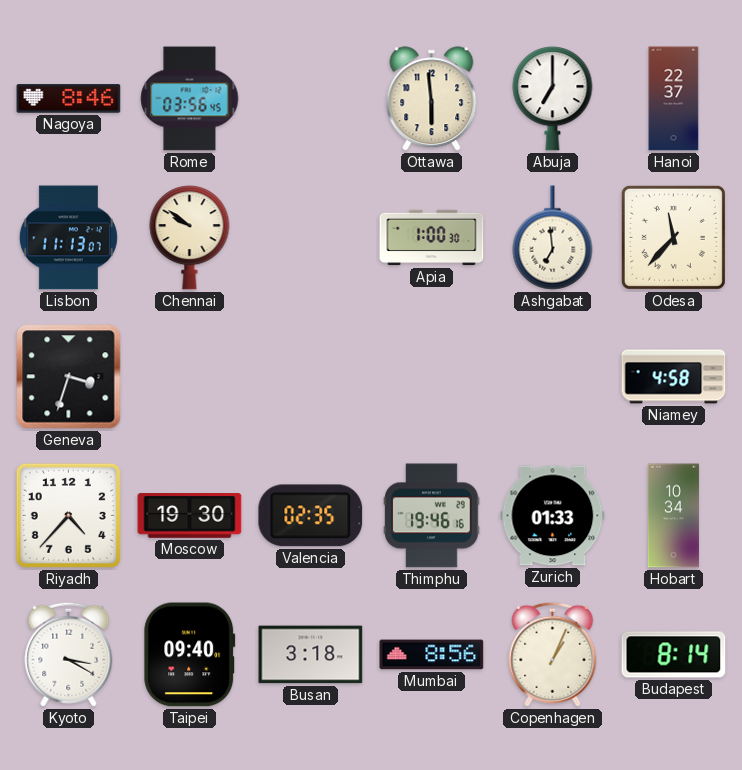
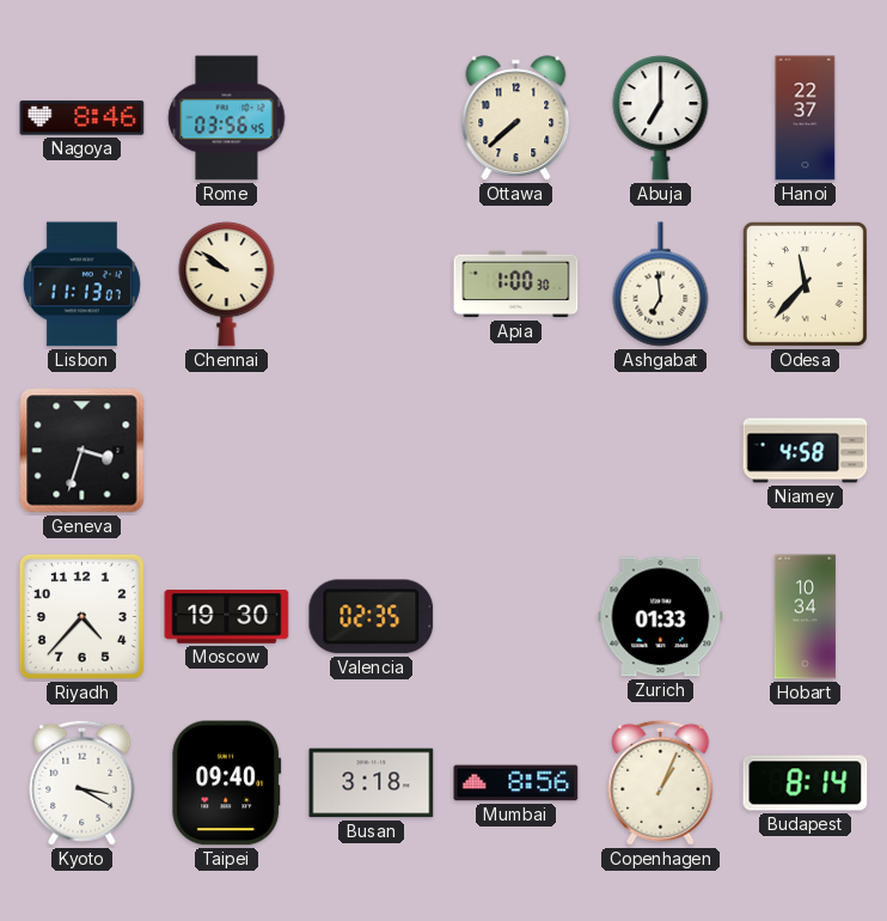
Ottawa: 5:59 -> 7:38 (516, 118)
Thimphu: 19:46 -> none (432, 516)
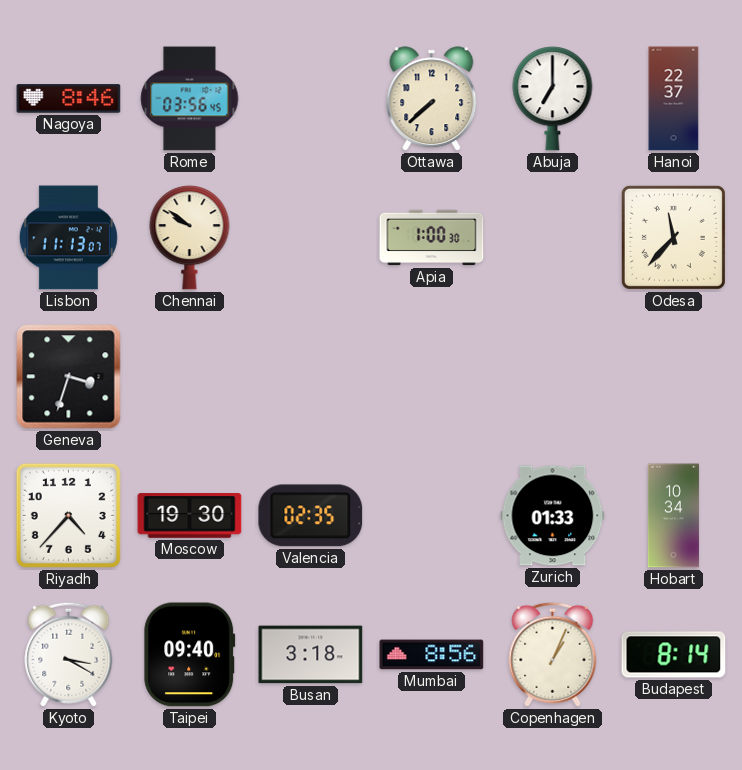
Ashgabat: 6:59 -> none (661, 285)
Niamey: 4:58 -> none (806, 451)
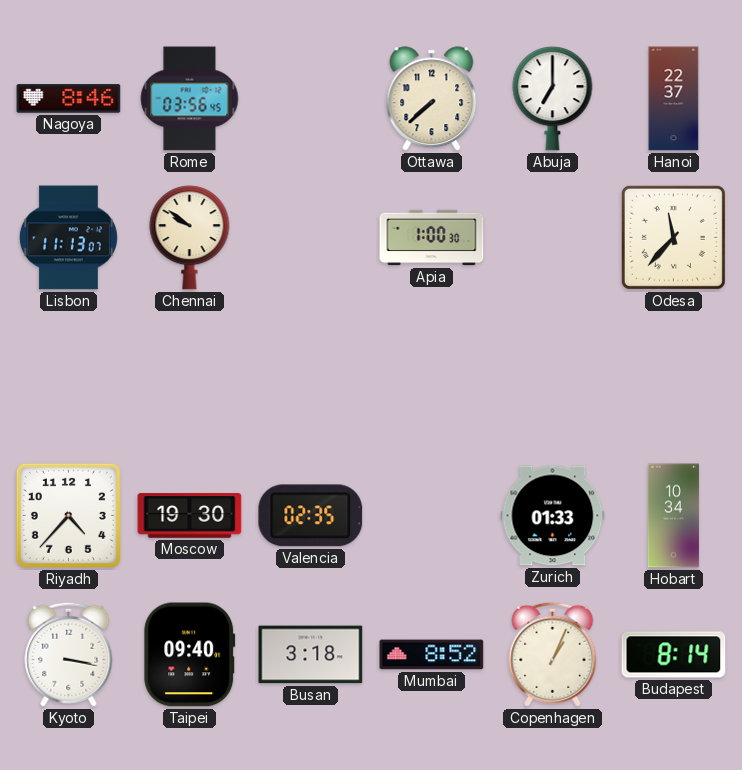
Geneva: 3:33 -> none (69, 377)
Kyoto: 3:20 -> 3:17 (69, 654)
Mumbai: 8:56 -> 8:52 (432, 655)
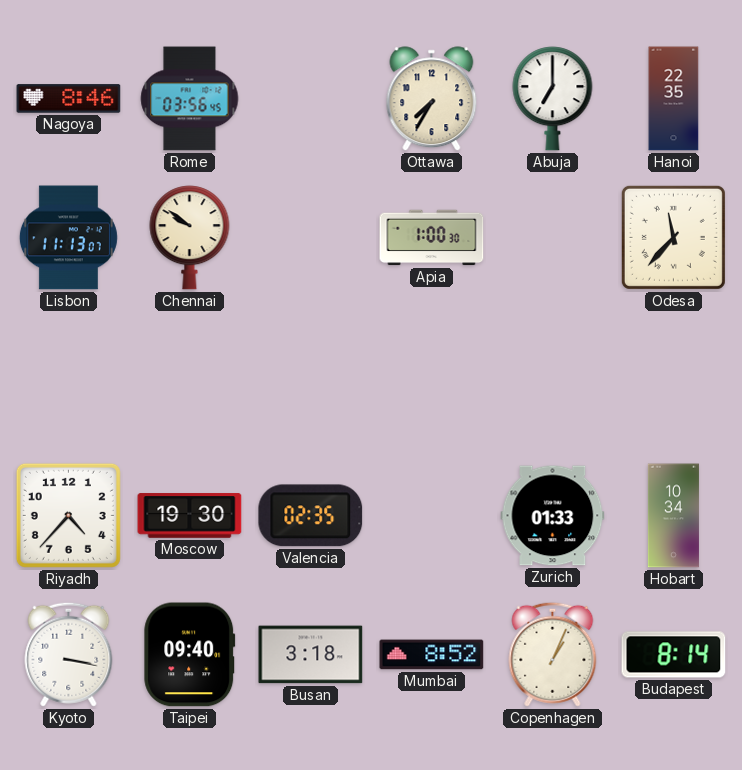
Ottawa: 7:38 -> 7:35 (432, 99)
Hanoi: 22:37 -> 22:35 (674, 99)
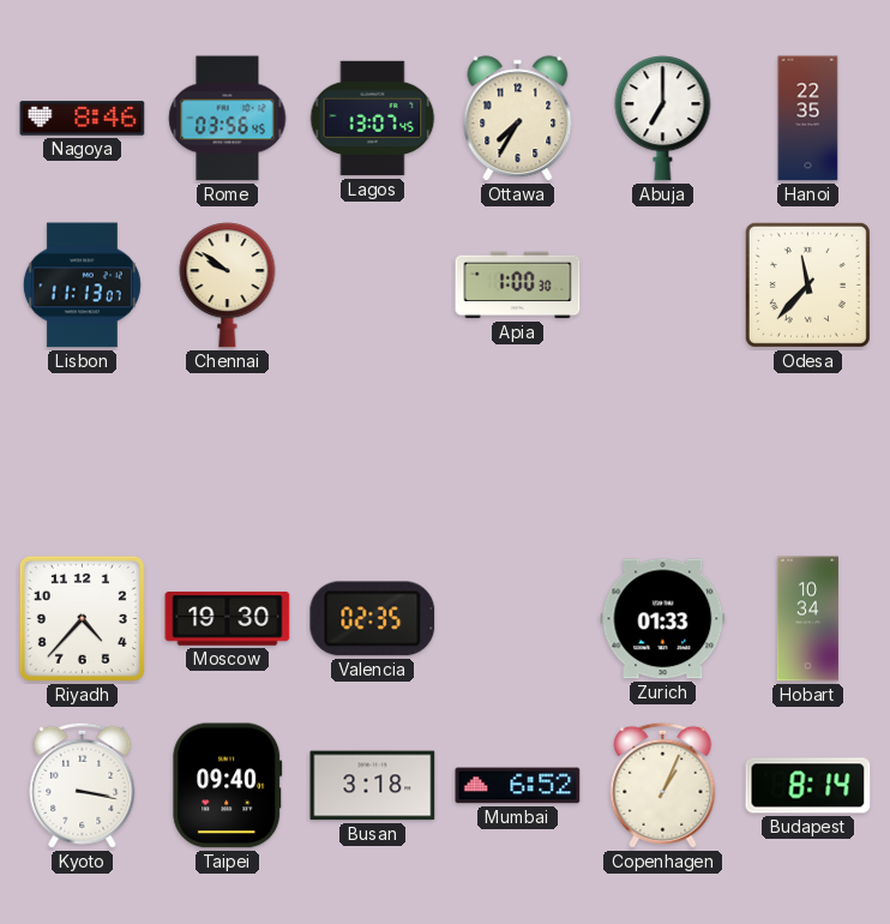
Lagos: none -> 13:07 (373, 119)
Mumbai: 8:52 -> 6:52 (518, 786)
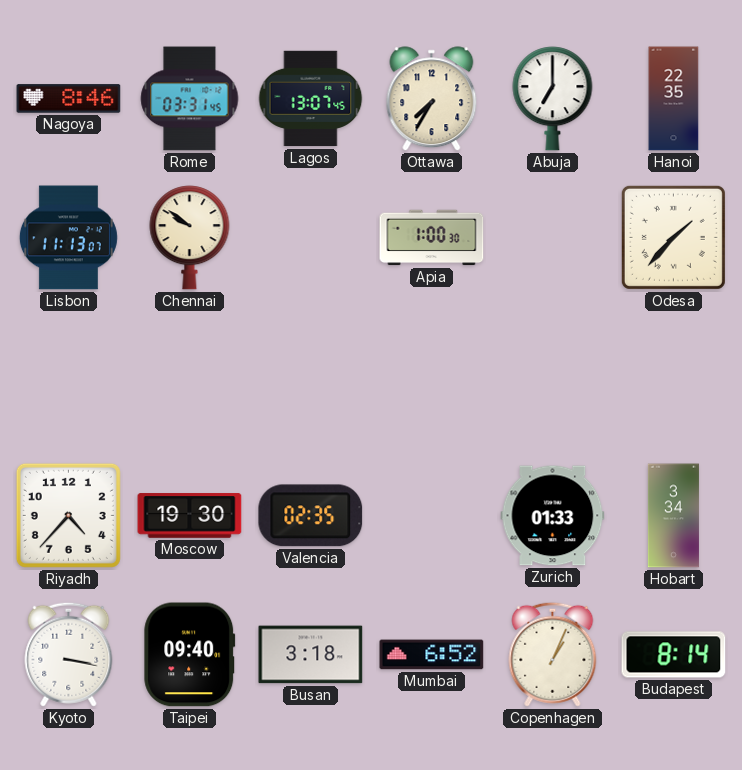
Rome: 03:56 -> 03:31 (190, 99)
Odesa: 11:37 -> 1:37 (673, 237)
Hobart: 10:34 -> 3:34 (673, 516)
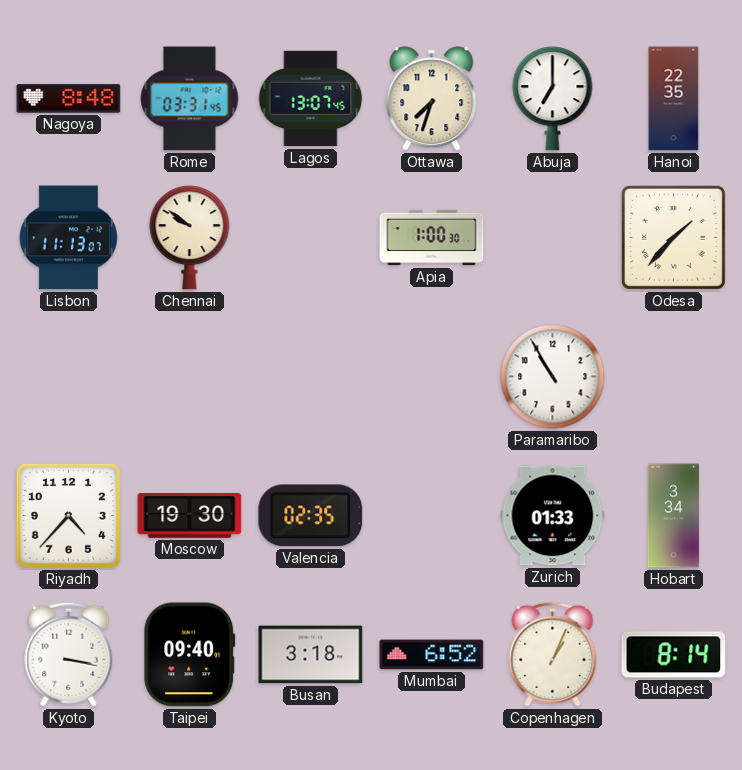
Nagoya: 8:46 -> 8:48 (69, 99)
Ottawa: 7:35 -> 7:33 (432, 99)
Paramaribo: none -> 10:55 (553, 377)
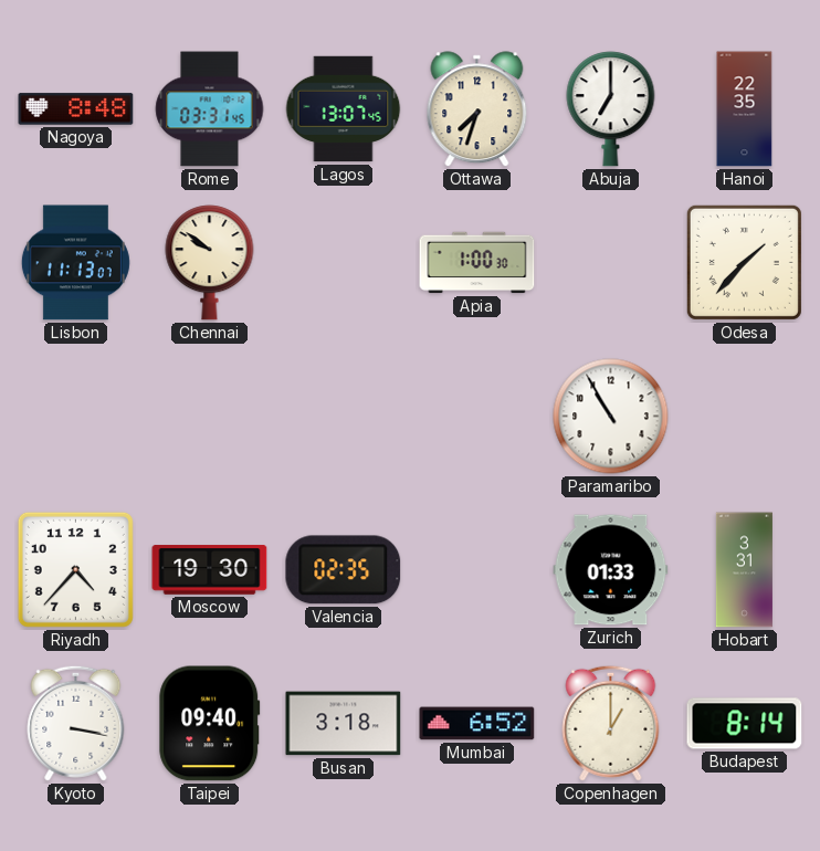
Hobart: 3:34 -> 3:31 (744, 570)
Copenhagen: 1:04 -> 1:00 (611, 723)
